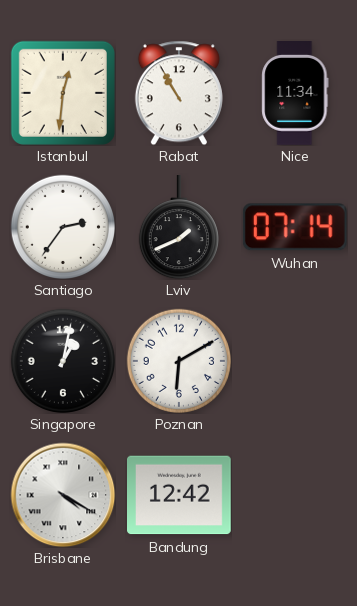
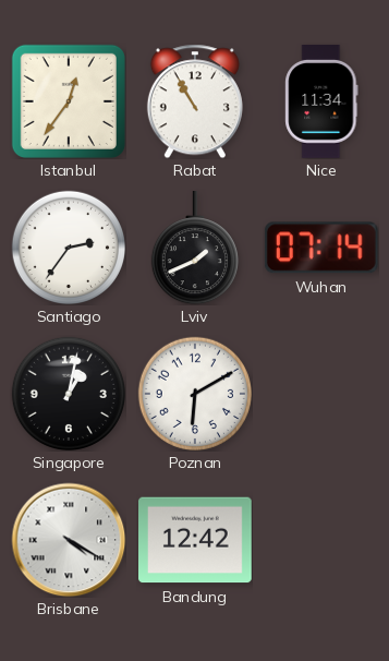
Istanbul: 12:31 -> 12:36 (69, 101)
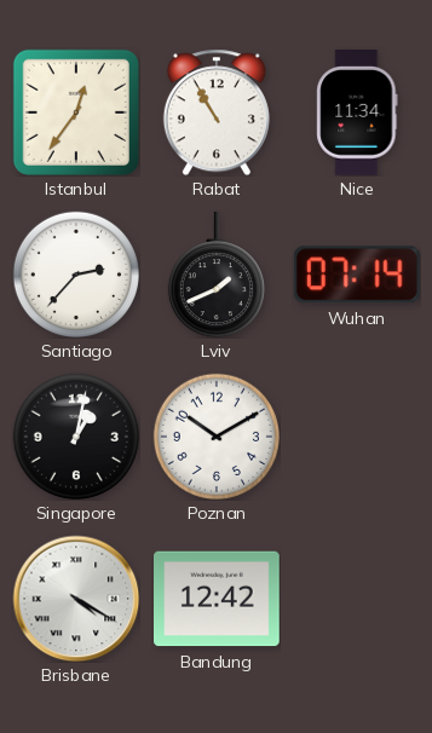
Santiago: 2:36 -> 2:37 (75, 273)
Poznan: 6:10 -> 10:10 (215, 435)
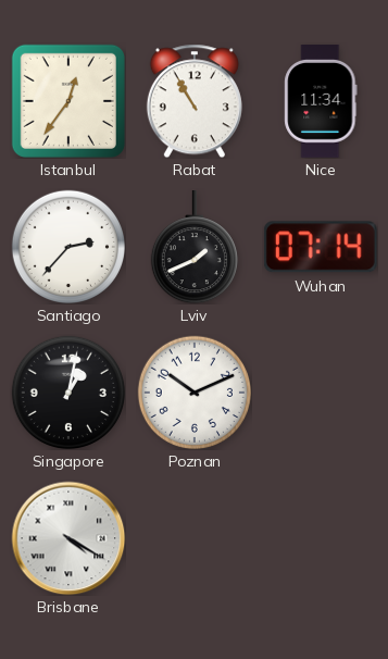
Poznan: 10:10 -> 10:11 (193, 391)
Bandung: 12:42 -> none (218, 599)
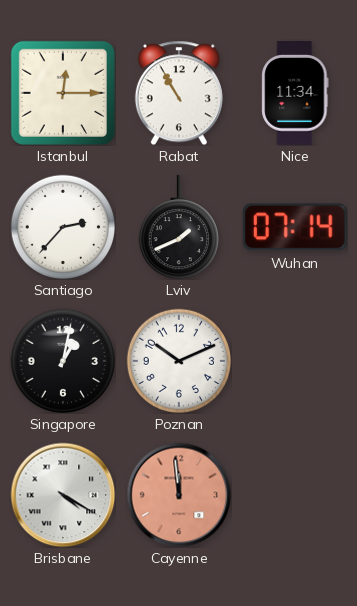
Istanbul: 12:36 -> 12:15 (63, 93)
Cayenne: none -> 11:59 (179, 495)
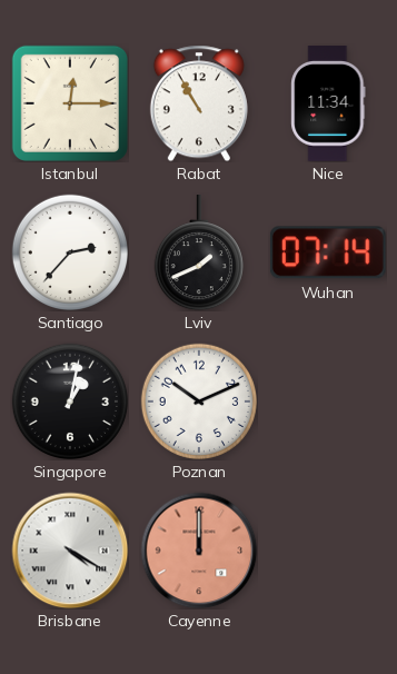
Cayenne: 11:59 -> 12:00 (199, 551)
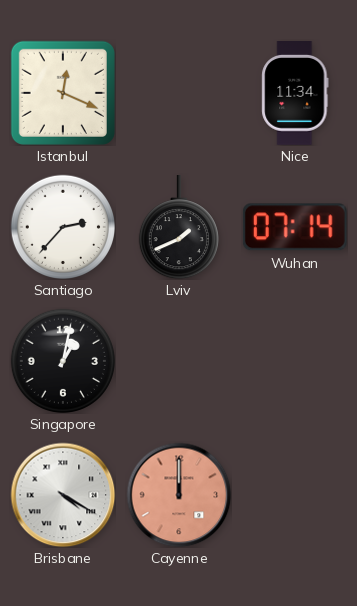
Istanbul: 12:15 -> 12:19 (63, 93)
Rabat: 10:55 -> none (199, 103)
Poznan: 10:11 -> none (198, 400)
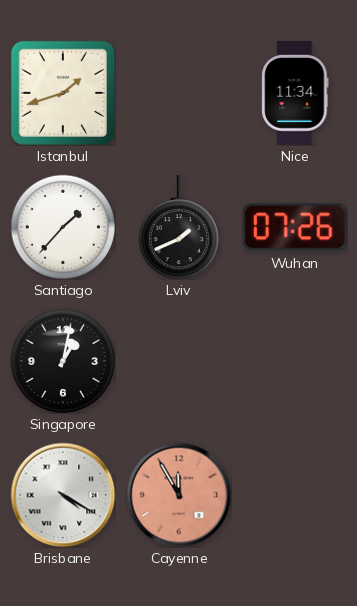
Istanbul: 12:19 -> 1:42 (63, 93)
Santiago: 2:37 -> 1:37 (62, 226)
Wuhan: 07:14 -> 07:26 (295, 227)
Cayenne: 12:00 -> 11:55 (179, 495)
